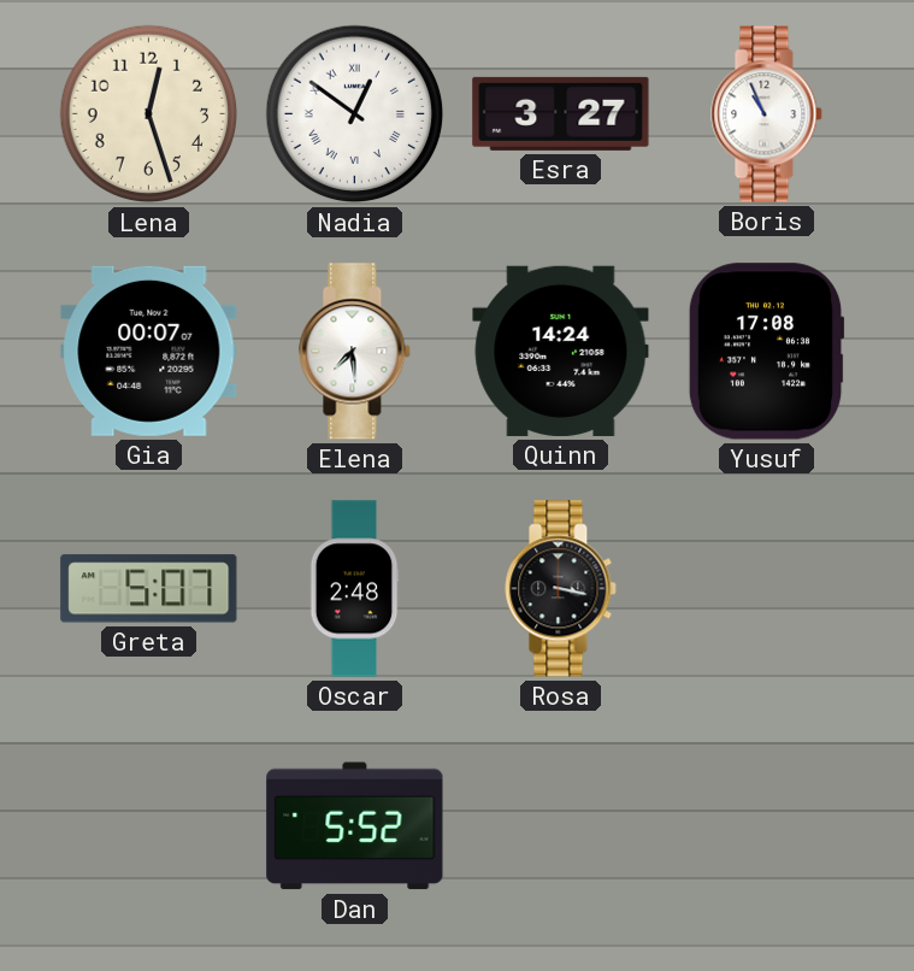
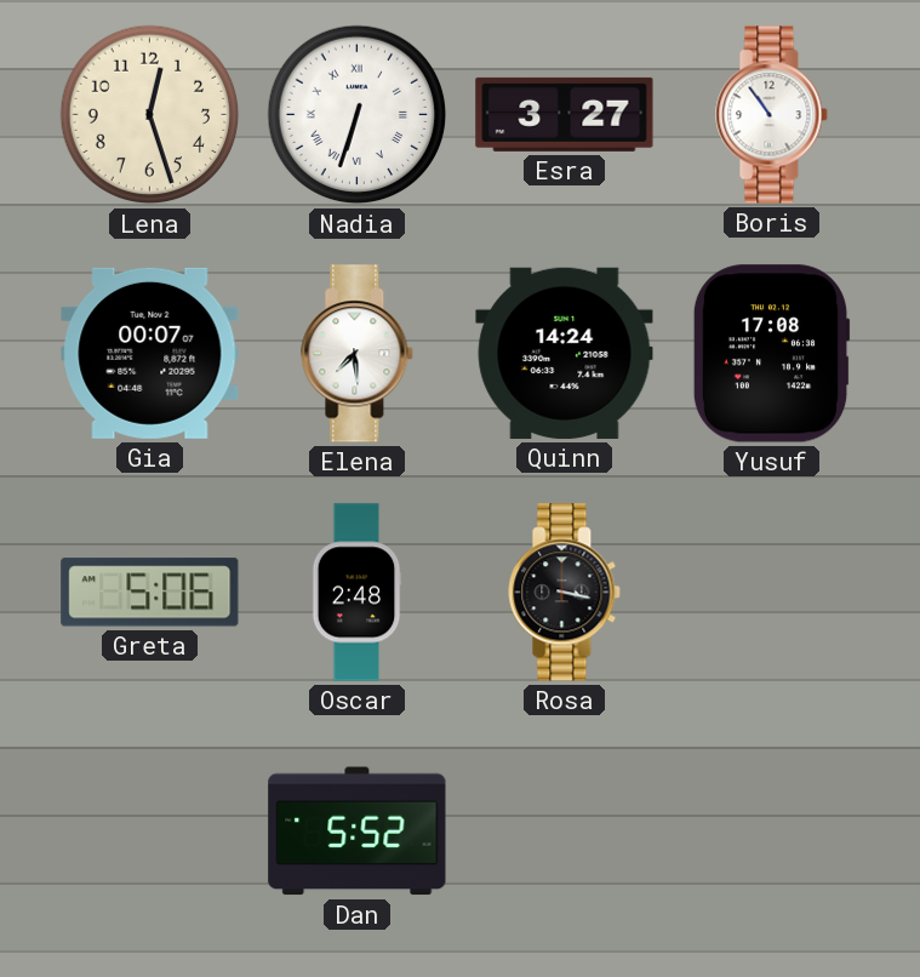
Nadia: 12:51 -> 6:33 (358, 115)
Boris: 10:56 -> 10:54 (772, 115)
Greta: 5:07 -> 5:06 (150, 593)
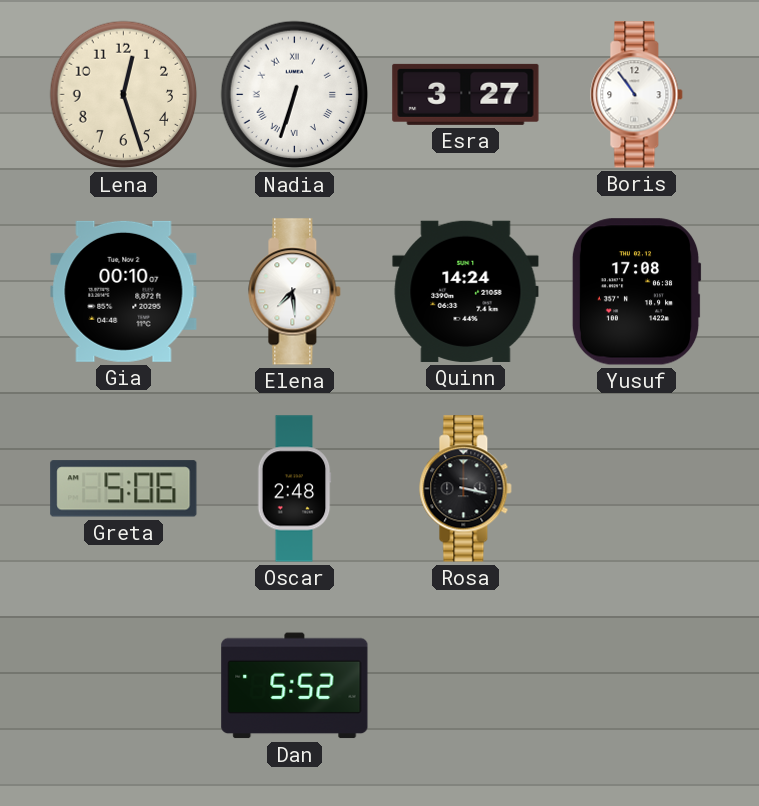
Gia: 00:07 -> 00:10 (124, 291)
